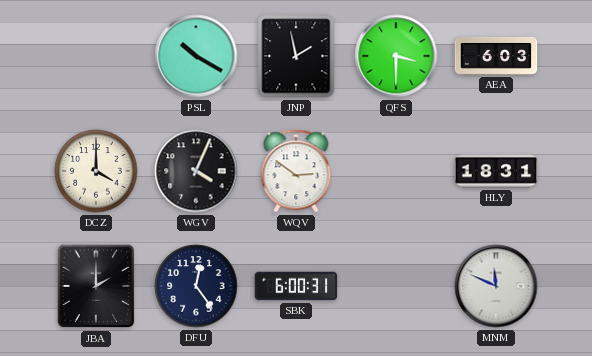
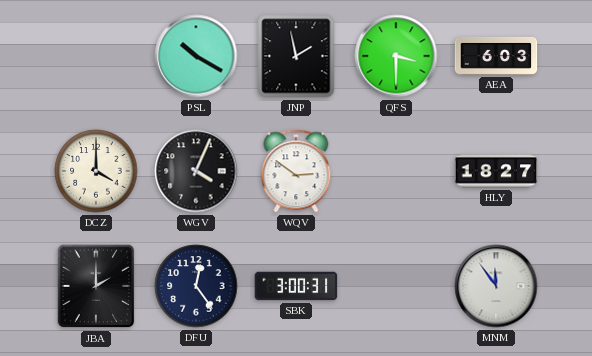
HLY: 18:31 -> 18:27 (496, 171)
SBK: 6:00 -> 3:00 (296, 286)
MNM: 11:49 -> 11:54 (496, 286)
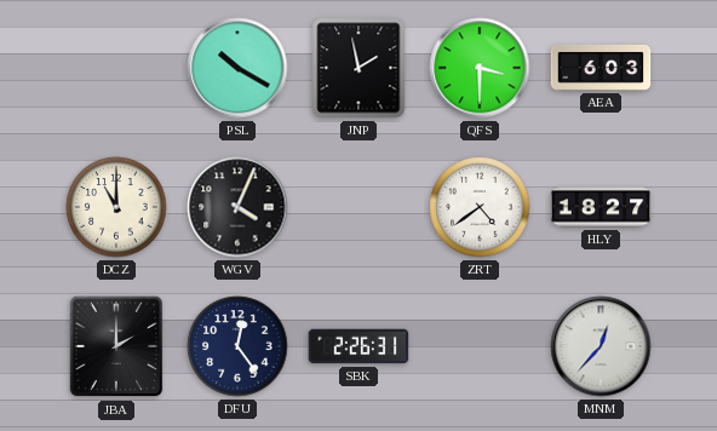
DCZ: 4:00 -> 11:00 (116, 207)
WQV: 2:51 -> none (296, 171)
ZRT: none -> 4:39 (480, 207)
SBK: 3:00 -> 2:26 (358, 346)
MNM: 11:54 -> 12:37 (601, 346)
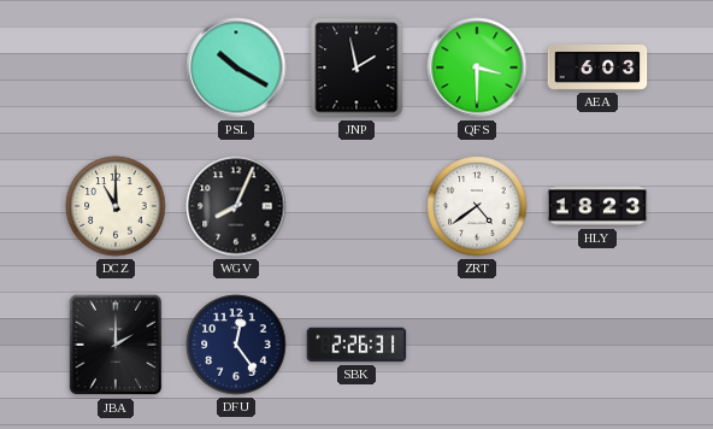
WGV: 4:04 -> 8:04 (236, 206)
HLY: 18:27 -> 18:23 (597, 206)
MNM: 12:37 -> none (601, 346)
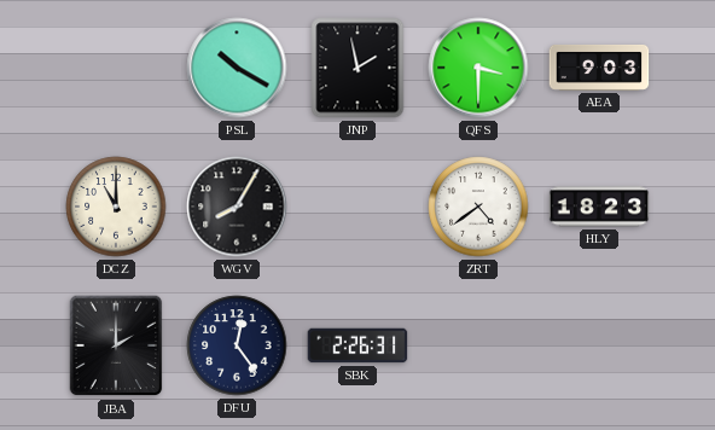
AEA: 6:03 -> 9:03 (599, 68)
WGV: 8:04 -> 8:05 (237, 207)
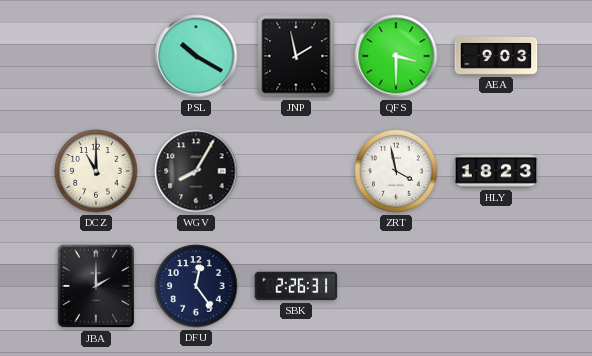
ZRT: 4:39 -> 3:58 (396, 171)
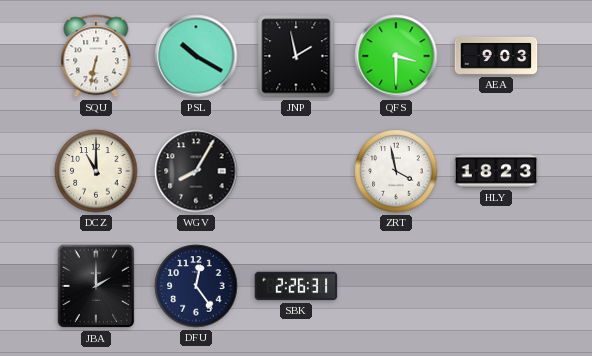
SQU: none -> 6:32 (96, 56)
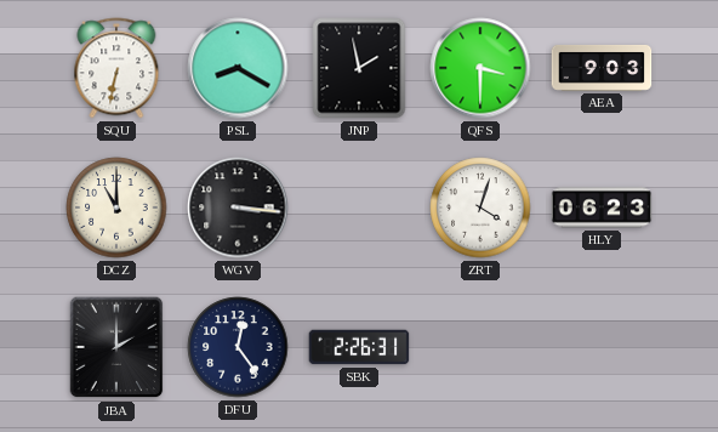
PSL: 10:20 -> 8:20 (238, 68)
WGV: 8:05 -> 3:16 (238, 208)
ZRT: 3:58 -> 4:03 (480, 208)
HLY: 18:23 -> 06:23 (602, 208)
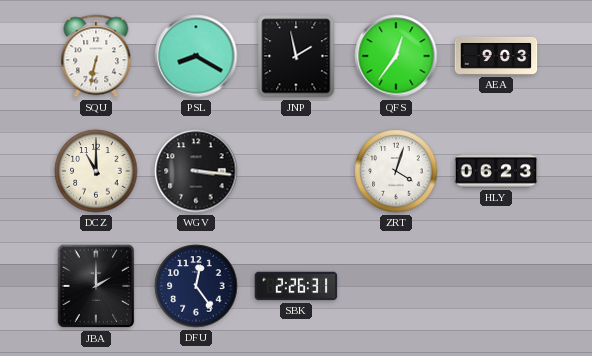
QFS: 3:30 -> 12:36 (396, 56)
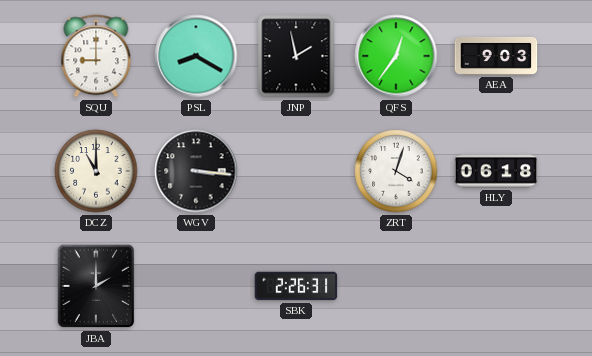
SQU: 6:32 -> 9:00 (96, 56)
HLY: 06:23 -> 06:18 (496, 171)
DFU: 12:24 -> none (196, 286)
